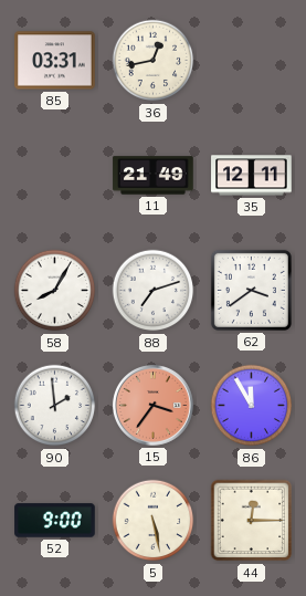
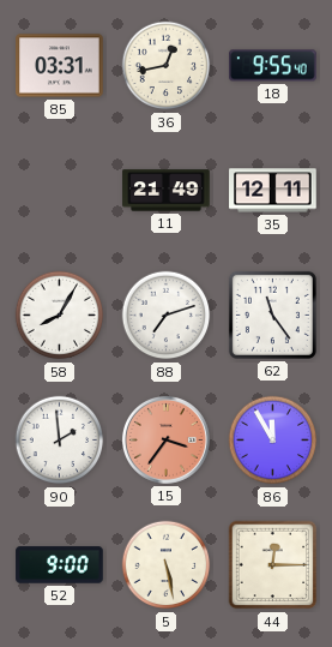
18: none -> 9:55 (273, 66)
62: 3:39 -> 11:24 (272, 314)
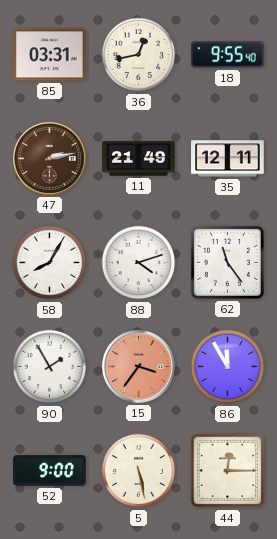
47: none -> 2:13 (49, 158)
88: 7:12 -> 4:12 (139, 263)
90: 1:59 -> 1:55 (50, 367)
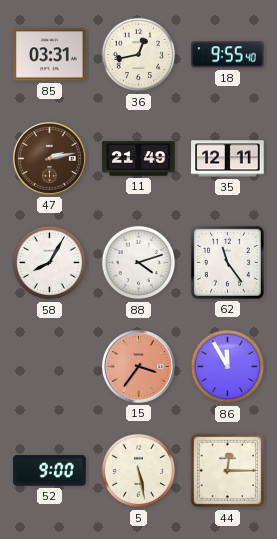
90: 1:55 -> none (50, 367)
